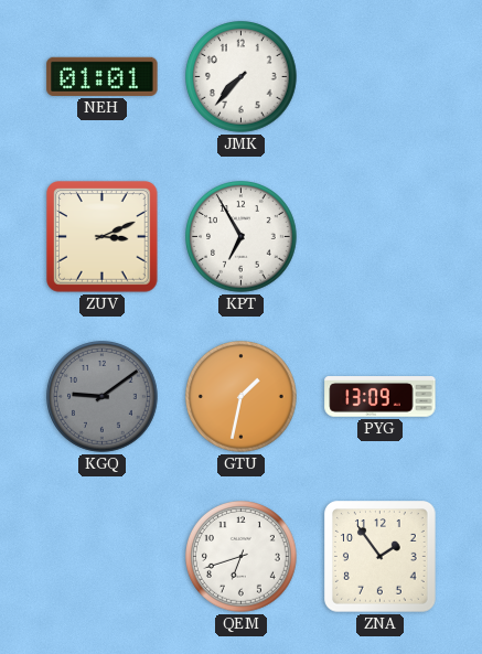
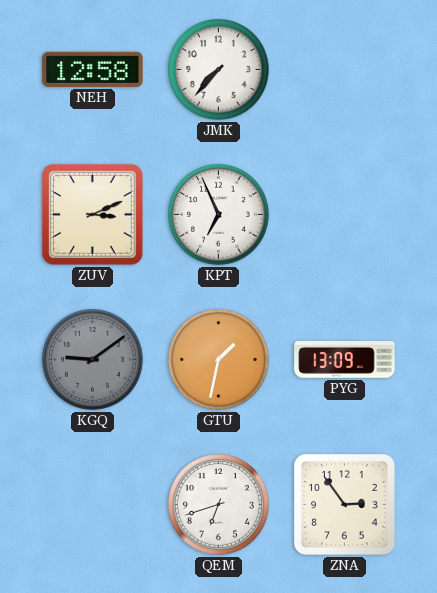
NEH: 01:01 -> 12:58 (93, 69)
KPT: 6:55 -> 6:56 (219, 215)
ZNA: 1:54 -> 2:54 (345, 505)
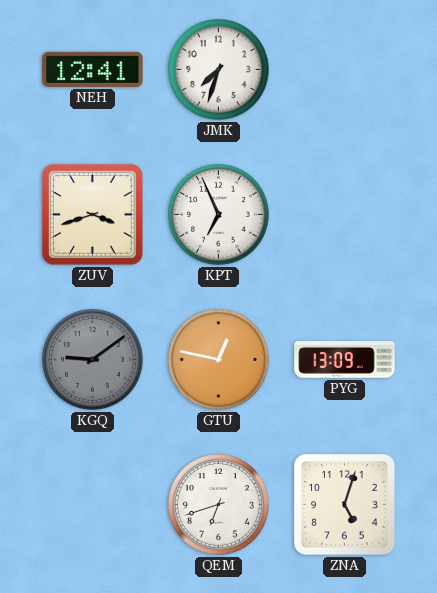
NEH: 12:58 -> 12:41 (93, 69)
JMK: 7:37 -> 7:33 (219, 70)
ZUV: 3:11 -> 3:42 (93, 215)
GTU: 1:32 -> 12:47 (219, 360)
ZNA: 2:54 -> 5:03 (345, 505)
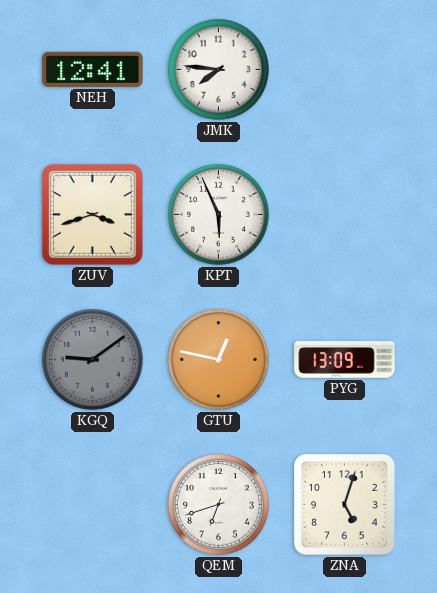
JMK: 7:33 -> 7:46 (219, 70)
KPT: 6:56 -> 5:56 (219, 215)
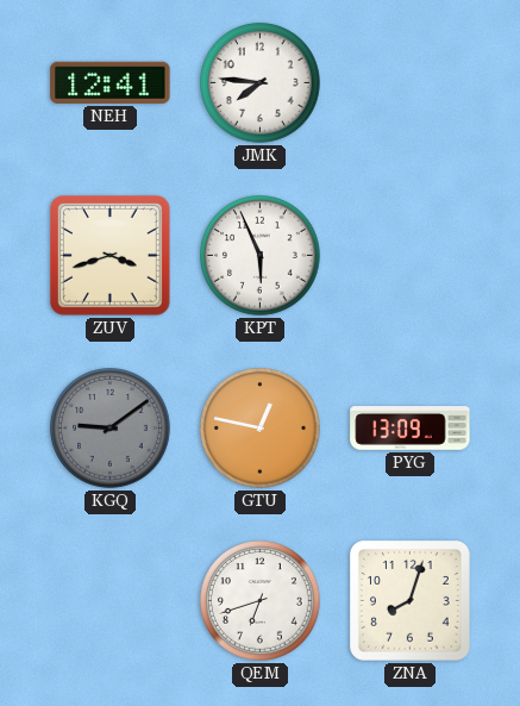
ZNA: 5:03 -> 8:03 (411, 601)
